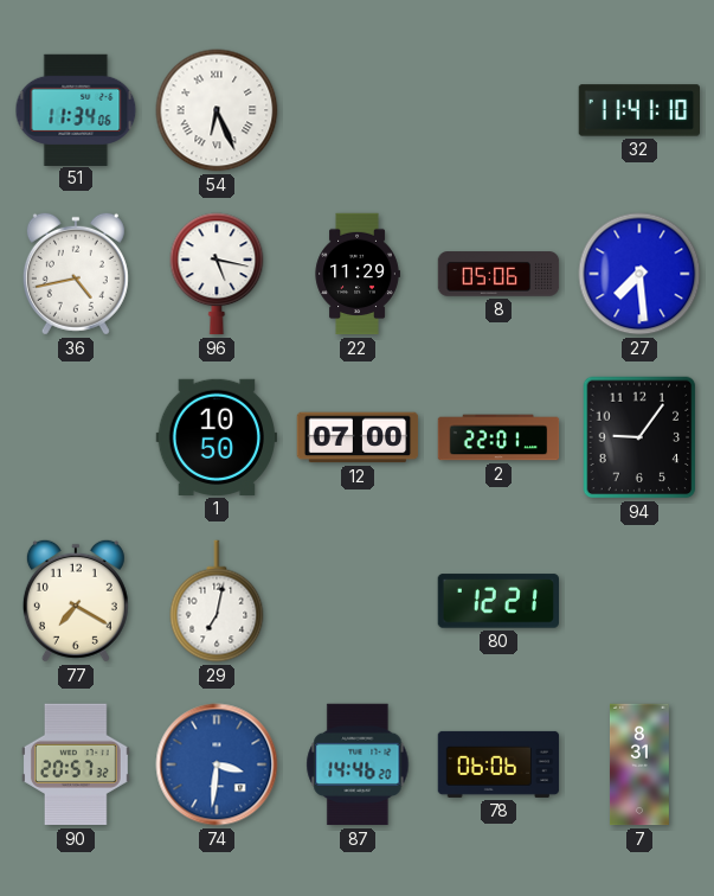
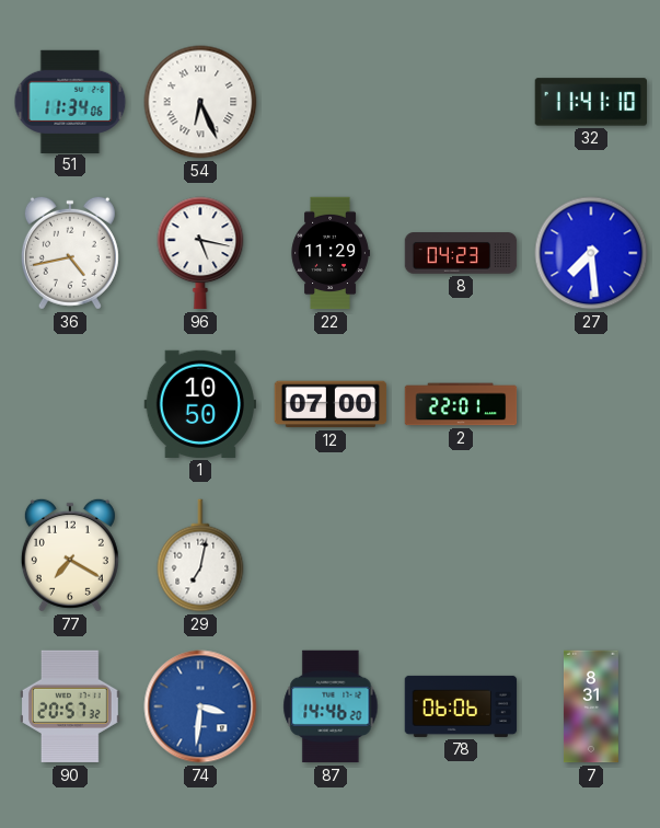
8: 05:06 -> 04:23 (461, 253)
94: 9:06 -> none (639, 437)
80: 12:21 -> none (498, 601)
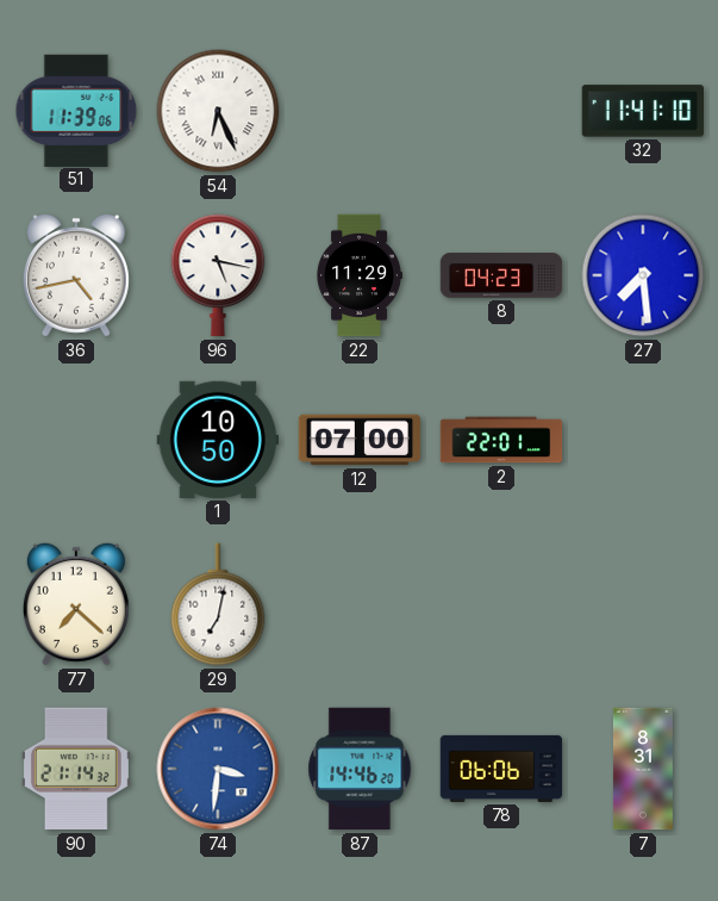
51: 11:34 -> 11:39 (76, 110)
77: 7:20 -> 7:22 (76, 604)
90: 20:57 -> 21:14 (76, 769)
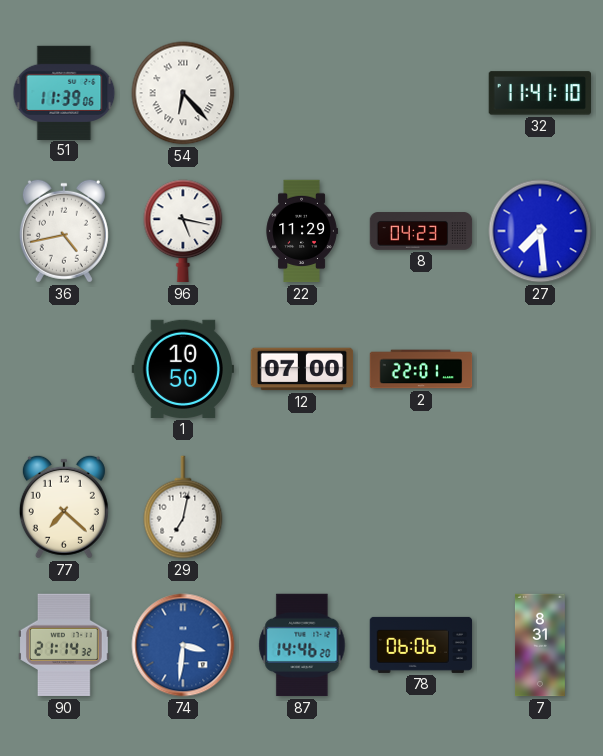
54: 6:26 -> 6:23 (183, 93)
